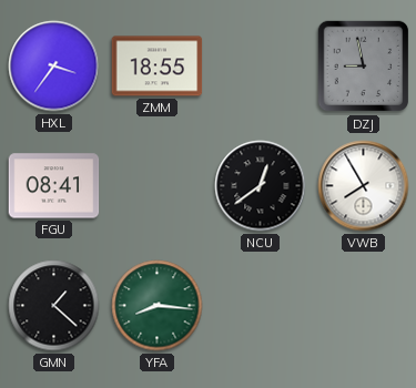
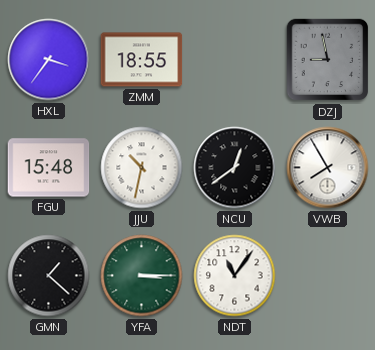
FGU: 08:41 -> 15:48 (49, 168)
JJU: none -> 10:32 (142, 168)
YFA: 8:16 -> 3:15 (142, 276)
NDT: none -> 11:06 (235, 276)
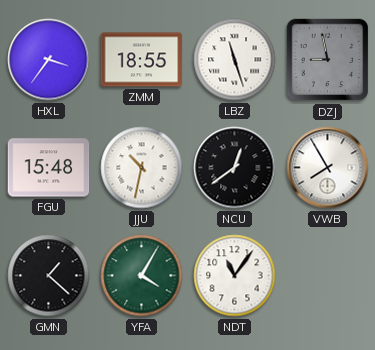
LBZ: none -> 11:27 (235, 60)
YFA: 3:15 -> 4:05 (142, 276)
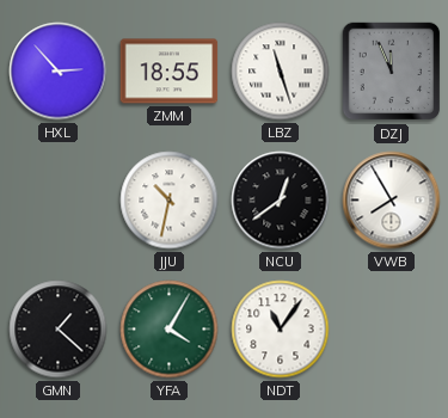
HXL: 3:36 -> 2:53 (59, 72)
DZJ: 8:58 -> 11:56 (392, 72)
FGU: 15:48 -> none (49, 168)
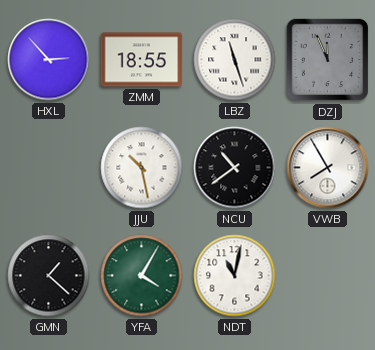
JJU: 10:32 -> 10:28 (142, 168)
NCU: 12:39 -> 10:39 (235, 168)
NDT: 11:06 -> 11:02 (235, 276)
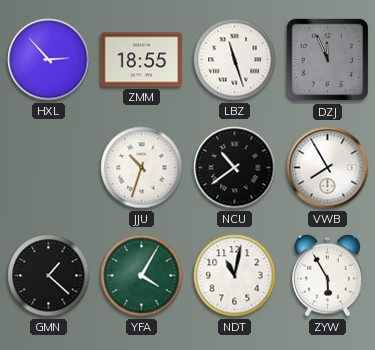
JJU: 10:28 -> 10:33 (142, 168)
ZYW: none -> 5:55 (328, 275)
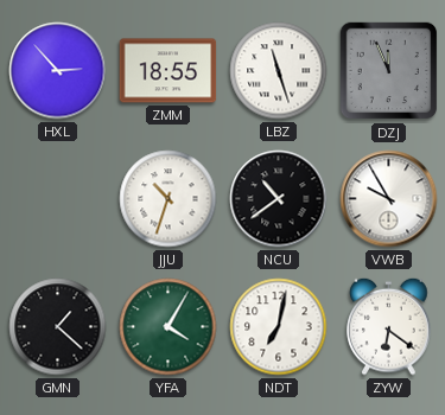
VWB: 7:55 -> 9:55 (389, 199)
NDT: 11:02 -> 7:02 (279, 327)
ZYW: 5:55 -> 6:21 (389, 326)
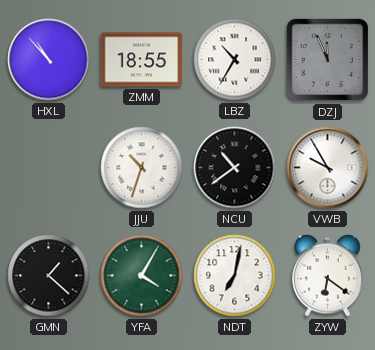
HXL: 2:53 -> 10:53 (49, 60)
LBZ: 11:27 -> 10:35 (235, 60)
